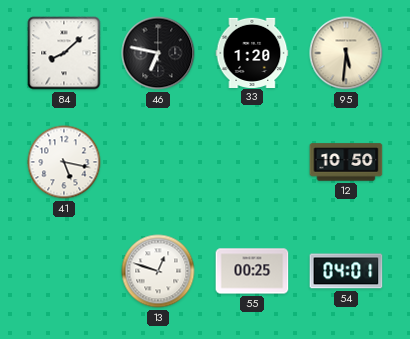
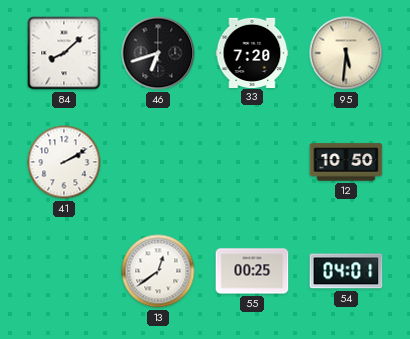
46: 6:47 -> 6:42 (158, 53)
33: 1:20 -> 7:20 (252, 52)
41: 5:17 -> 2:10 (64, 162)
13: 12:48 -> 12:39 (158, 271)
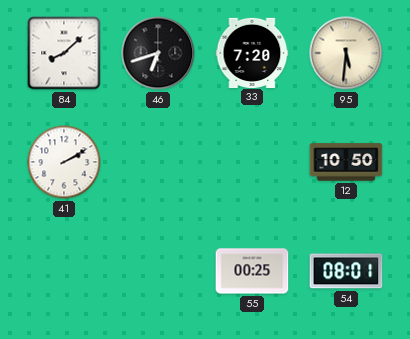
13: 12:39 -> none (158, 271)
54: 04:01 -> 08:01 (346, 271)
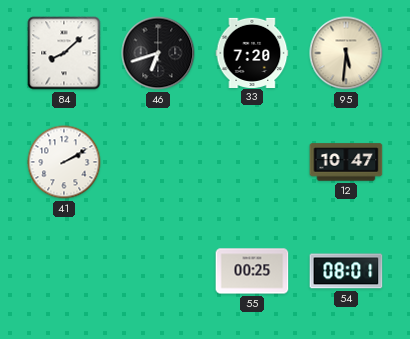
12: 10:50 -> 10:47 (346, 162)
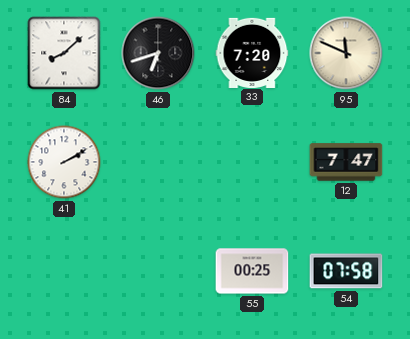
95: 5:31 -> 11:49 (346, 53)
12: 10:47 -> 7:47 (346, 162)
54: 08:01 -> 07:58 (346, 271)
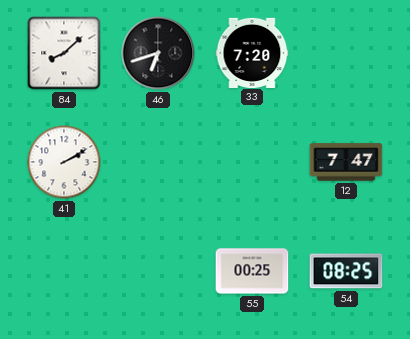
95: 11:49 -> none (346, 53)
54: 07:58 -> 08:25 (346, 271)
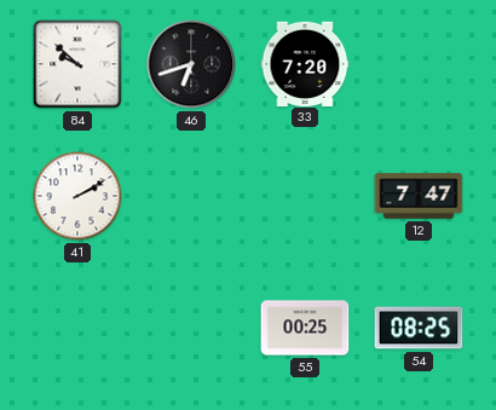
84: 8:08 -> 9:52 (77, 64)
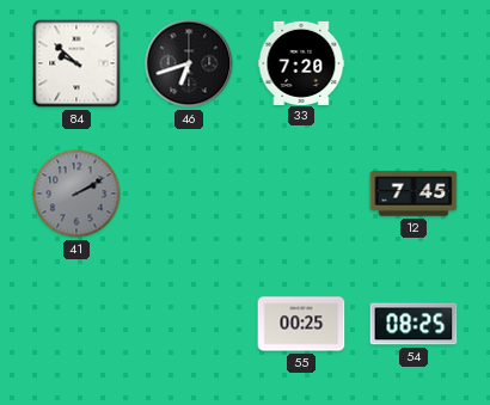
41 dial: white -> grey (76, 194)
12: 7:47 -> 7:45 (414, 194)
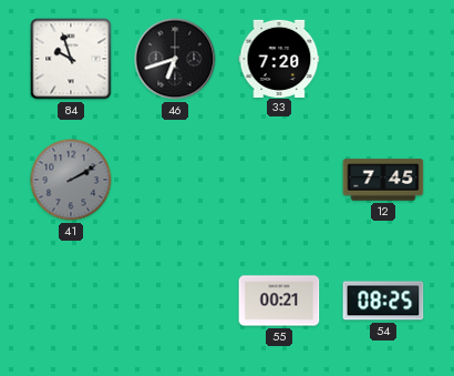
84: 9:52 -> 9:57 (71, 59)
55: 00:25 -> 00:21 (279, 301)
